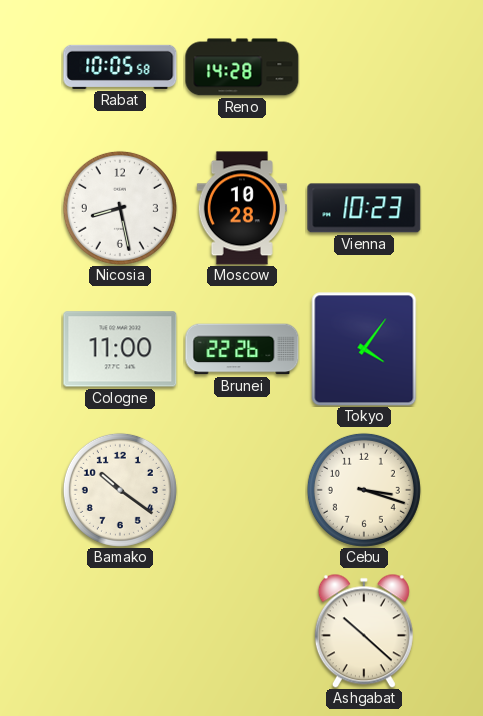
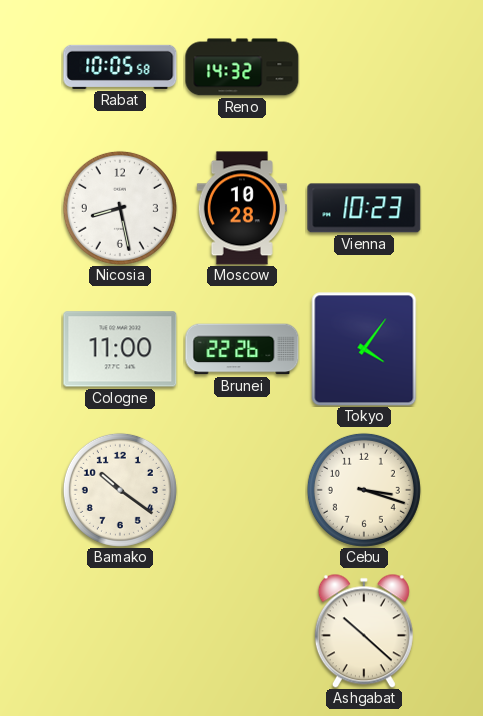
Reno: 14:28 -> 14:32 (242, 67)
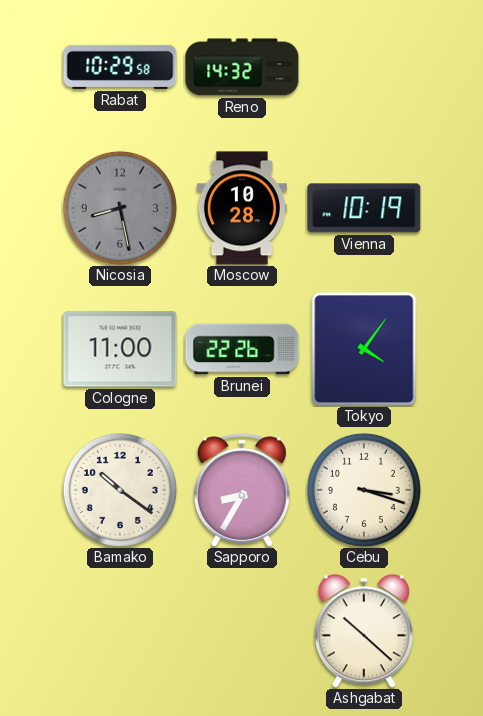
Rabat: 10:05 -> 10:29 (120, 67)
Nicosia dial: white -> grey (120, 208)
Vienna: 10:23 -> 10:19 (364, 208)
Sapporo: none -> 8:35 (242, 490)
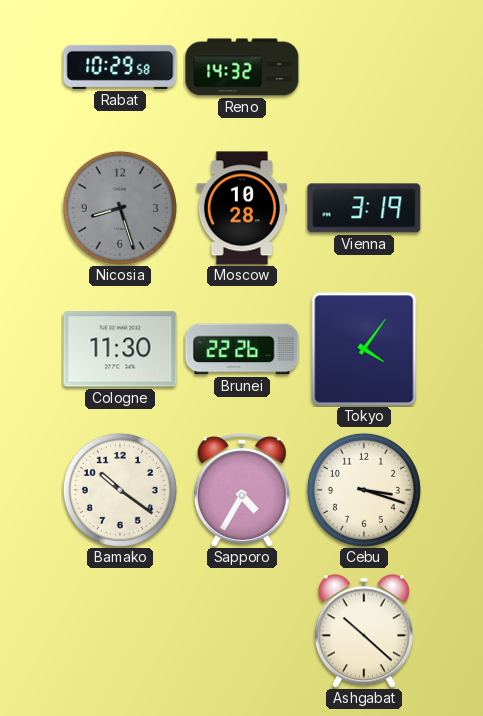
Nicosia: 8:28 -> 8:27 (120, 208)
Vienna: 10:19 -> 3:19 (364, 208)
Cologne: 11:00 -> 11:30 (120, 349)
Sapporo: 8:35 -> 4:35 (242, 490)
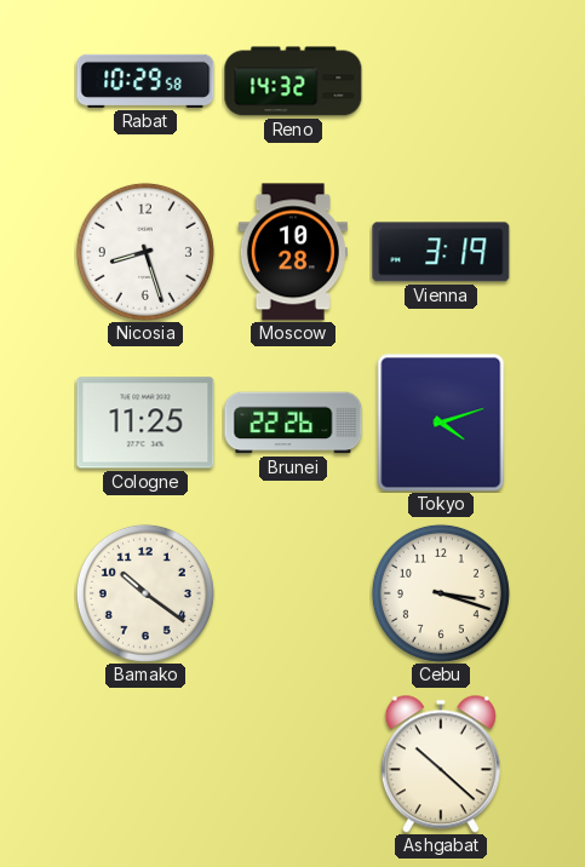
Nicosia dial: grey -> white (145, 252)
Cologne: 11:30 -> 11:25 (145, 423)
Tokyo: 4:06 -> 4:12 (441, 423)
Sapporo: 4:35 -> none (242, 490)
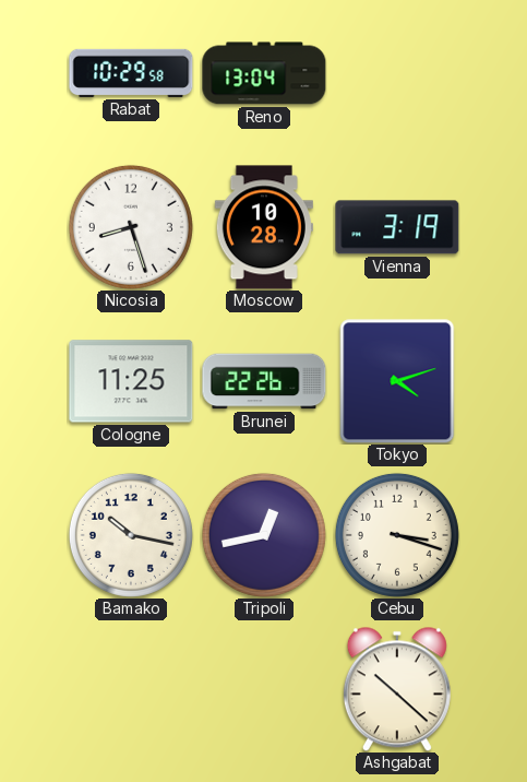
Reno: 14:32 -> 13:04 (264, 73)
Bamako: 10:21 -> 10:17 (131, 535)
Tripoli: none -> 12:43 (264, 535)
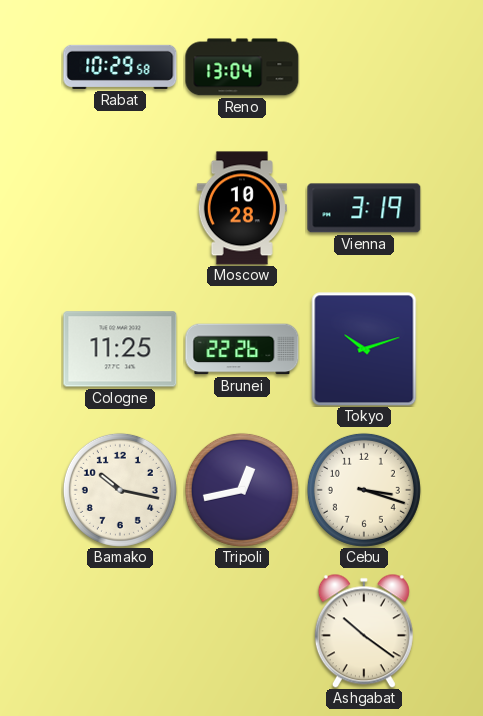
Nicosia: 8:27 -> none (131, 227)
Tokyo: 4:12 -> 10:12 (364, 349)
Ashgabat: 10:22 -> 10:21 (364, 631)
